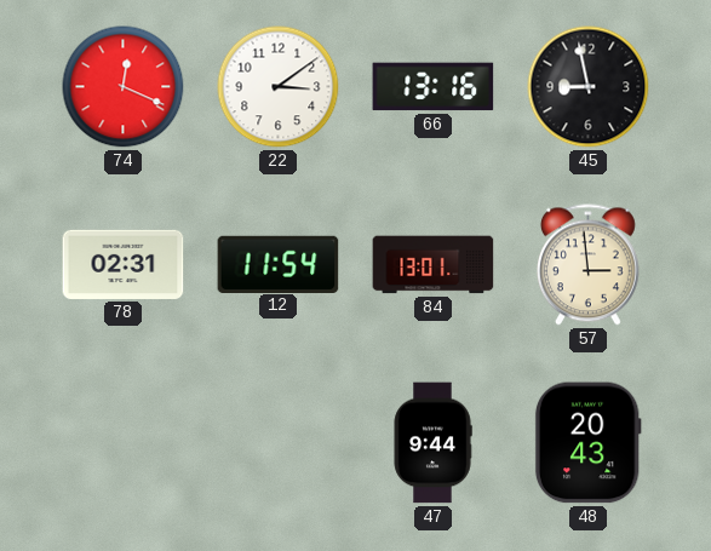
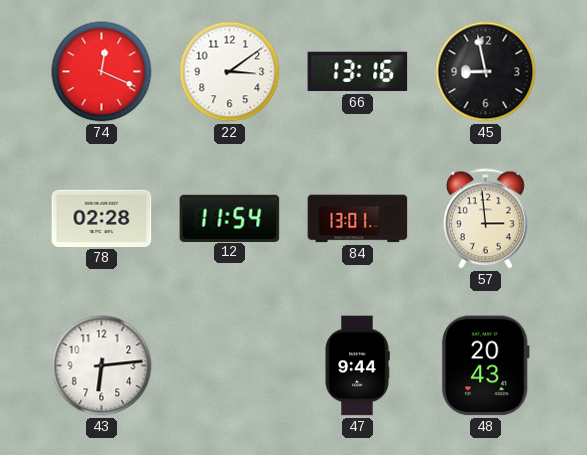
78: 02:31 -> 02:28 (102, 218)
43: none -> 6:14 (102, 366)
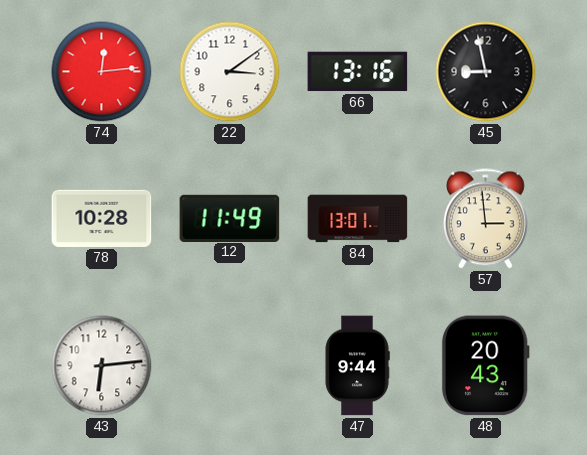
74: 12:19 -> 12:14 (102, 72)
78: 02:28 -> 10:28 (102, 218)
12: 11:54 -> 11:49 (230, 218)
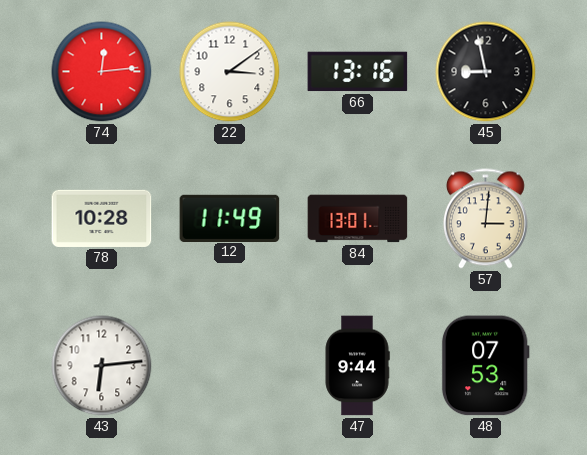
57: 2:59 -> 3:01 (485, 219)
48: 20:43 -> 07:53 (485, 366)
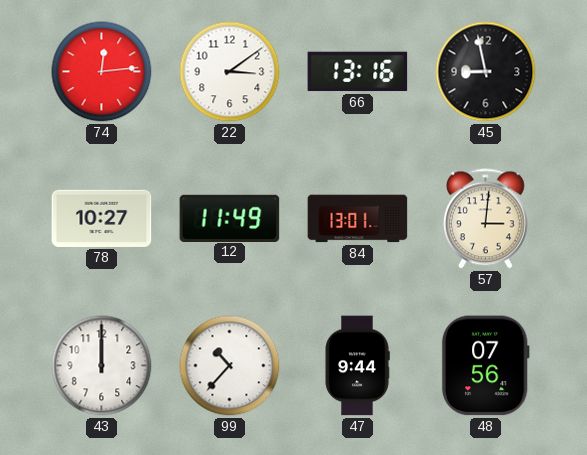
78: 10:28 -> 10:27 (102, 218)
43: 6:14 -> 12:00 (102, 366)
99: none -> 10:37 (230, 366)
48: 07:53 -> 07:56 (485, 366)
